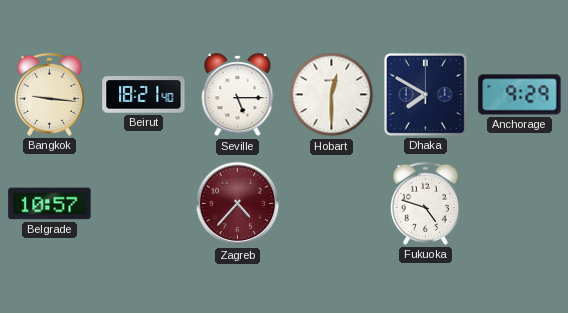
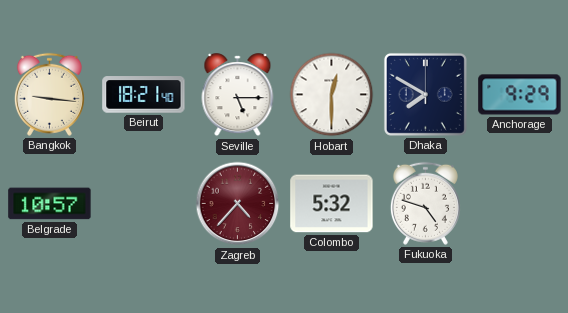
Colombo: none -> 5:32 (332, 204)
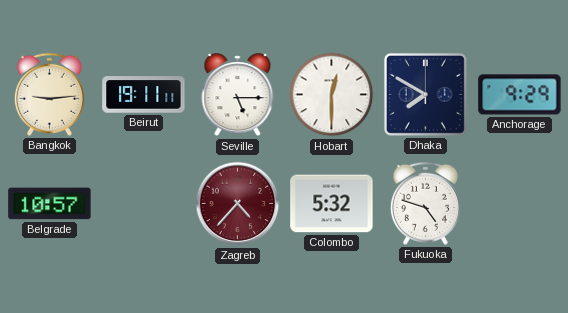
Bangkok: 9:16 -> 9:14 (49, 94)
Beirut: 18:21 -> 19:11 (144, 95)
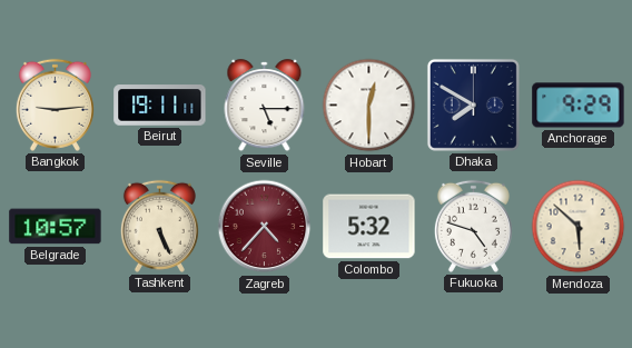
Tashkent: none -> 5:26 (159, 226)
Mendoza: none -> 5:52 (579, 227)
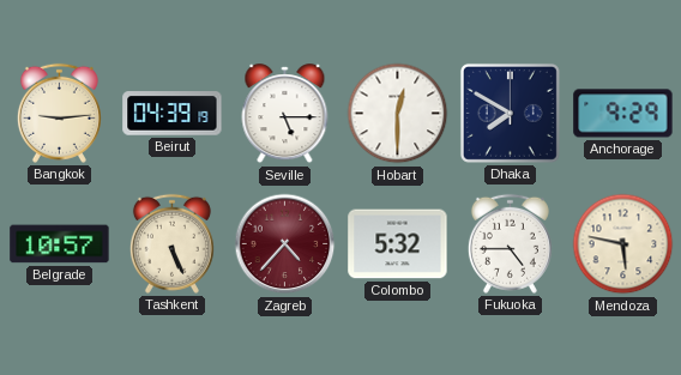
Beirut: 19:11 -> 04:39 (173, 114)
Fukuoka: 4:48 -> 4:45 (510, 243)
Mendoza: 5:52 -> 5:47 (623, 244)
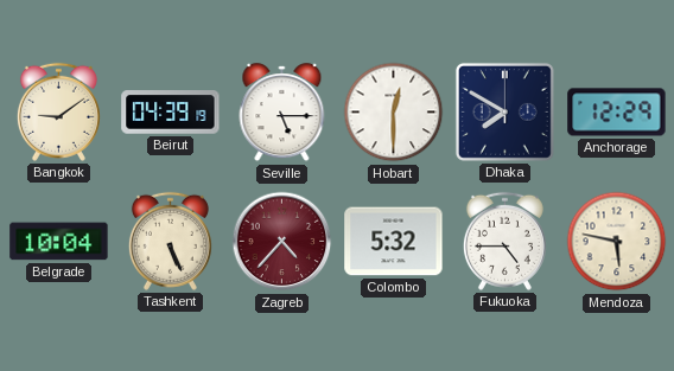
Bangkok: 9:14 -> 9:09 (58, 111)
Anchorage: 9:29 -> 12:29 (617, 113)
Belgrade: 10:57 -> 10:04 (59, 242)
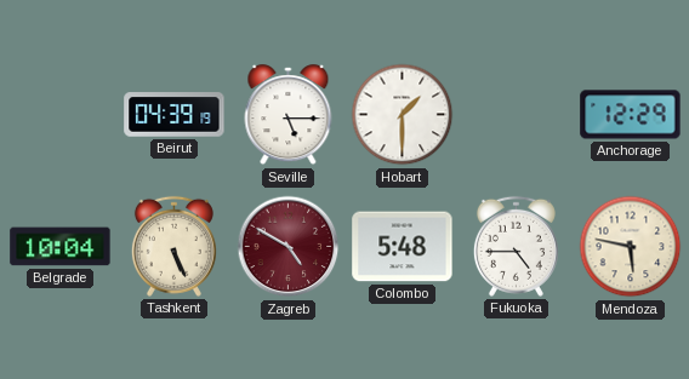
Bangkok: 9:09 -> none (58, 111)
Hobart: 12:30 -> 1:30 (403, 115)
Dhaka: 7:50 -> none (504, 111)
Zagreb: 4:37 -> 4:50 (289, 247)
Colombo: 5:32 -> 5:48 (403, 247)
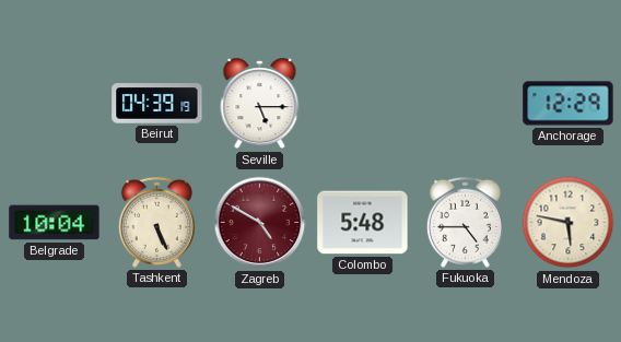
Hobart: 1:30 -> none (403, 115)
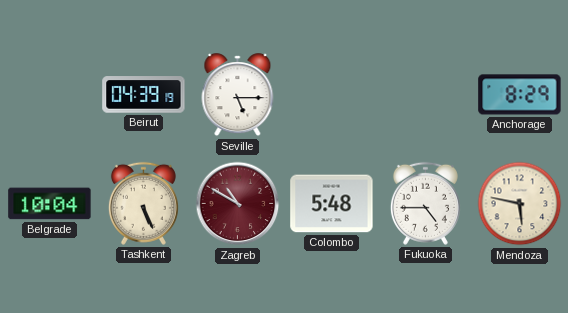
Anchorage: 12:29 -> 8:29 (520, 95)
Zagreb: 4:50 -> 10:50 (238, 204)
